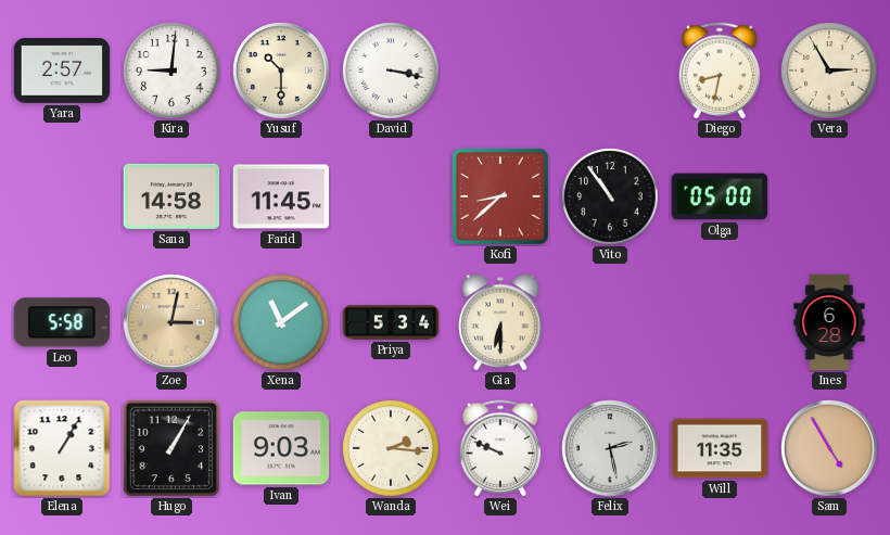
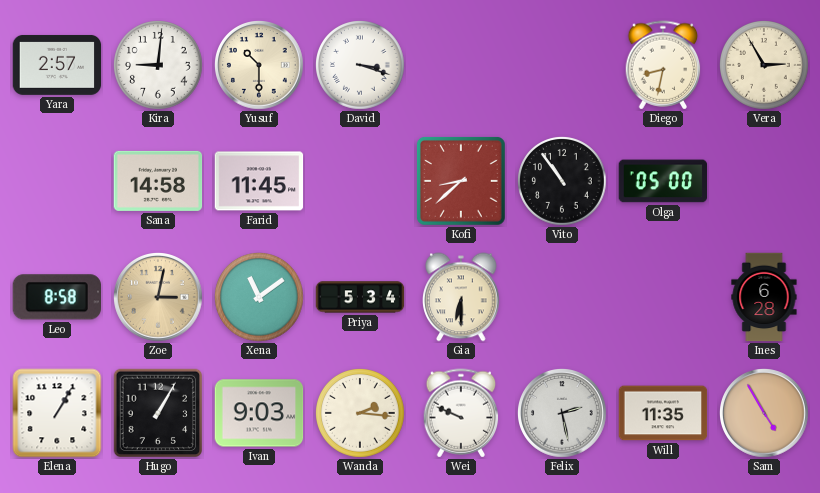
David: 3:17 -> 3:18 (361, 66)
Leo: 5:58 -> 8:58 (56, 297)
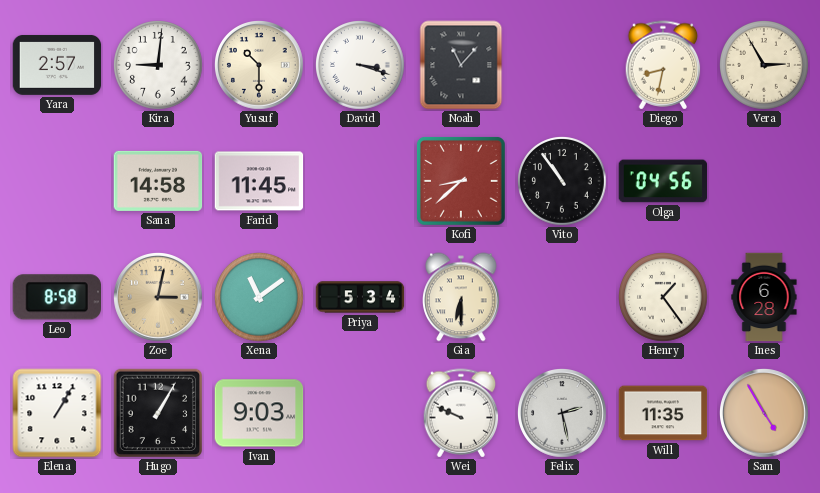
Noah: none -> 11:07 (461, 65)
Olga: 05:00 -> 04:56 (663, 181)
Henry: none -> 1:24 (664, 298)
Wanda: 2:16 -> none (361, 414)
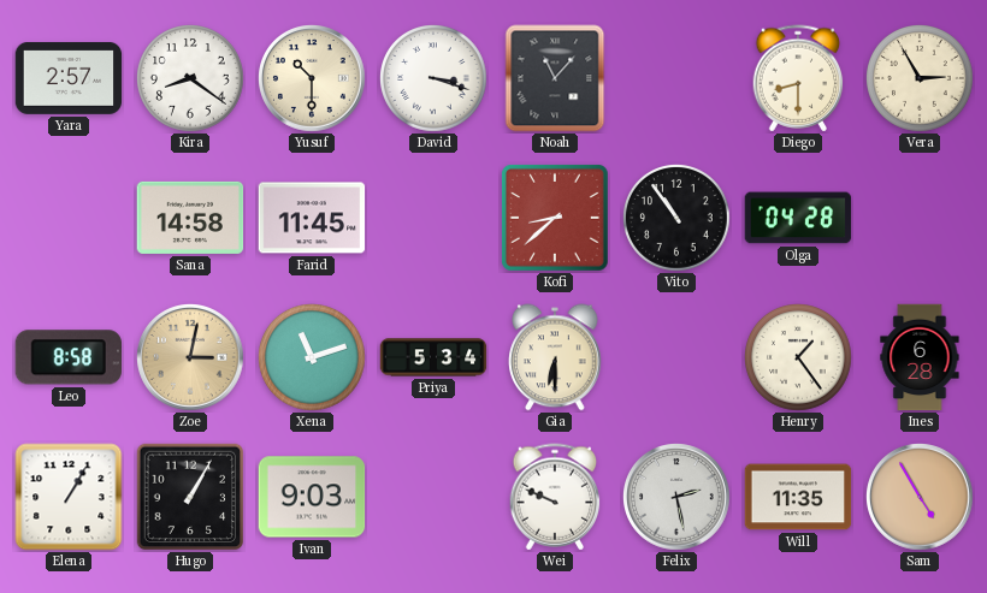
Kira: 9:01 -> 8:21 (191, 79)
Diego: 8:32 -> 8:30 (798, 78)
Olga: 04:56 -> 04:28 (798, 218)
Xena: 11:09 -> 11:12 (313, 358)
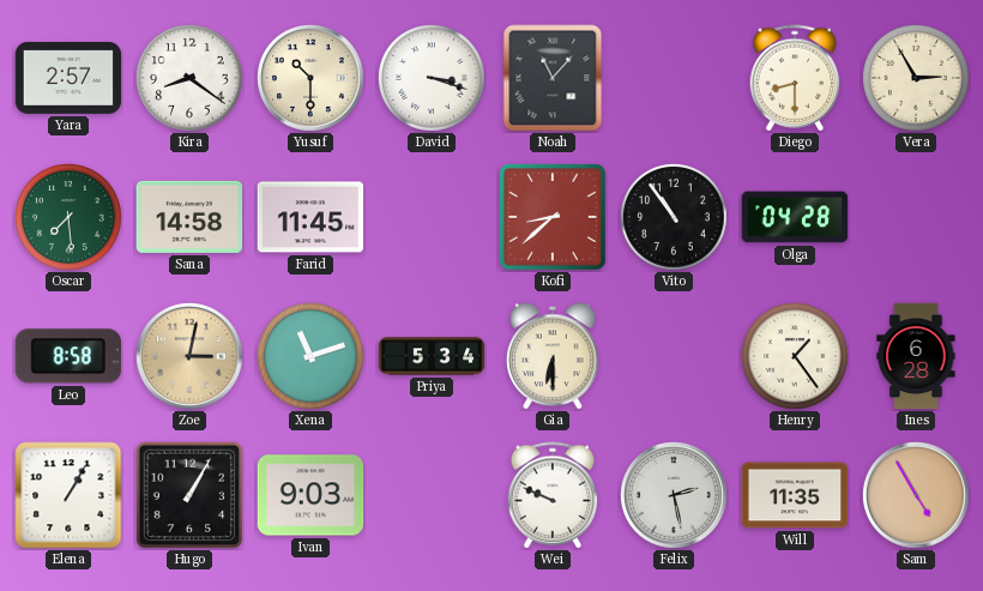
Oscar: none -> 7:29 (70, 218)
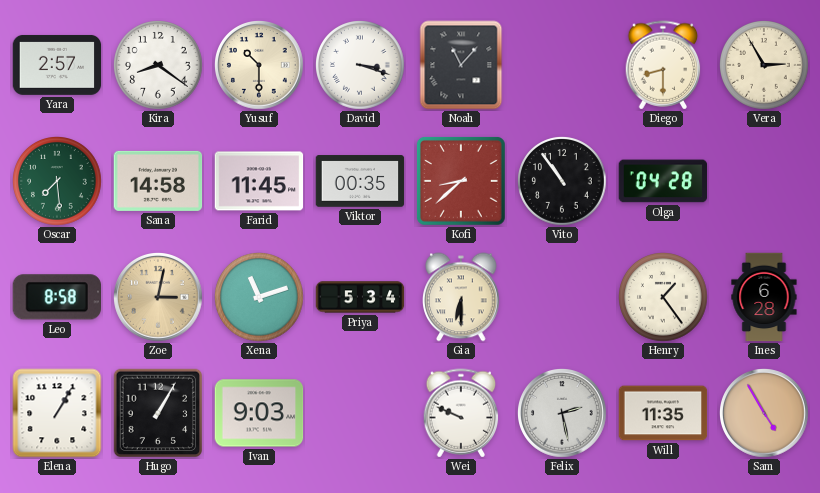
Viktor: none -> 00:35 (360, 181)
